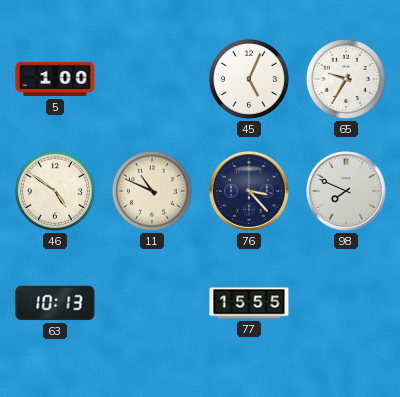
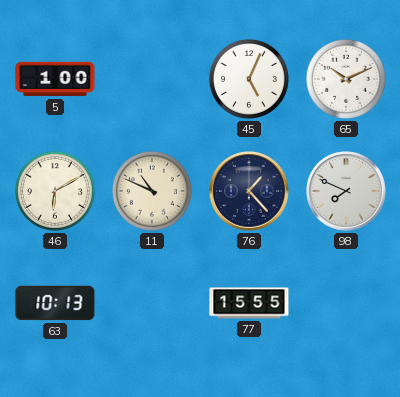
65: 9:35 -> 10:11 (346, 79)
46: 4:51 -> 6:10 (55, 191)
76: 3:23 -> 1:23 (250, 192)
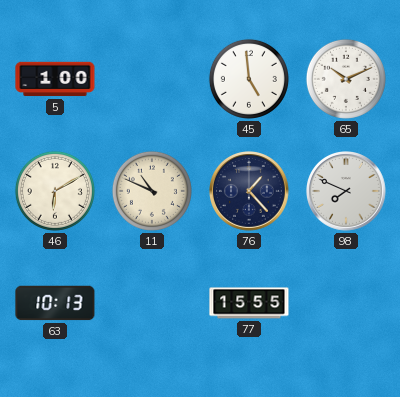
45: 5:04 -> 4:59 (249, 79)
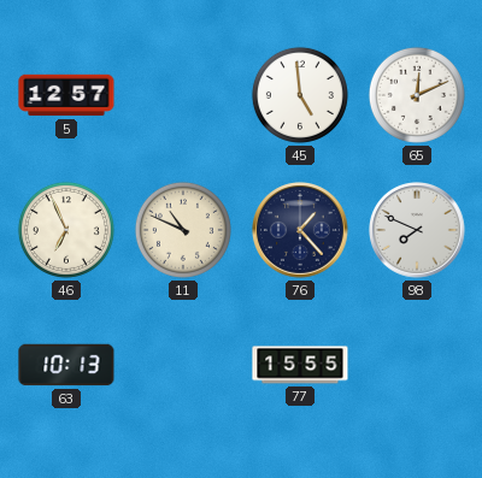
5: 1:00 -> 12:57 (66, 95)
65: 10:11 -> 12:11 (417, 95)
46: 6:10 -> 6:56 (66, 230)
